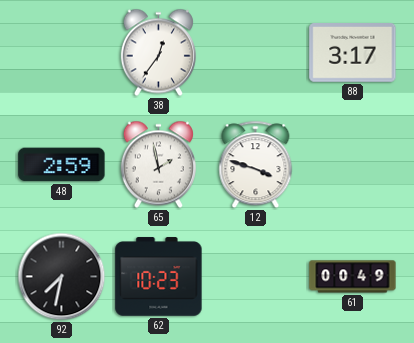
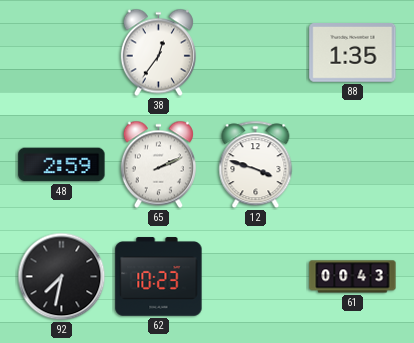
88: 3:17 -> 1:35 (353, 53)
65: 1:58 -> 2:11 (158, 165)
61: 00:49 -> 00:43 (353, 277)
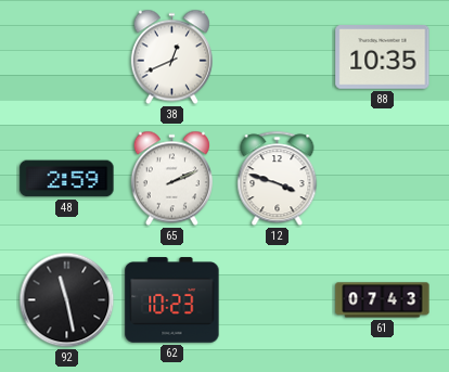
38: 12:36 -> 12:41 (171, 57)
88: 1:35 -> 10:35 (383, 57)
92: 7:32 -> 11:28 (67, 300)
61: 00:43 -> 07:43 (383, 300)
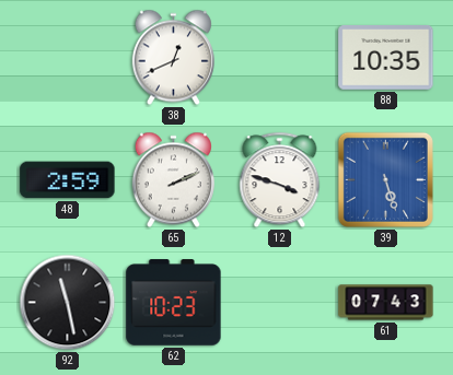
39: none -> 5:27 (385, 179)
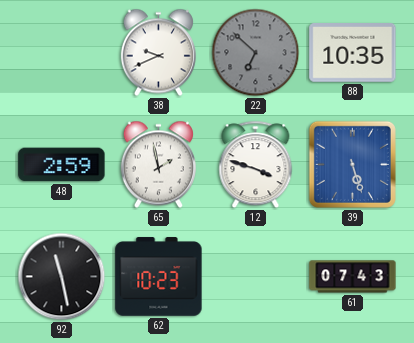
38: 12:41 -> 9:41 (158, 53)
22: none -> 6:52 (256, 53)
65: 2:11 -> 1:58 (158, 165)
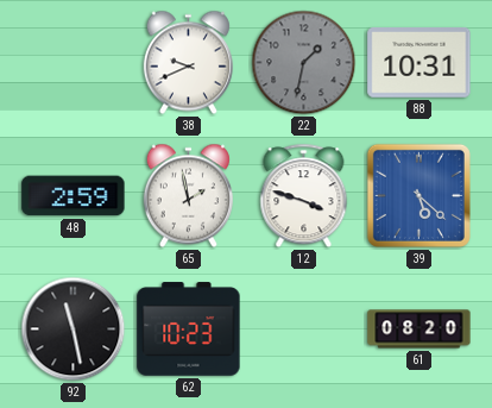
22: 6:52 -> 1:32 (304, 63)
88: 10:35 -> 10:31 (420, 63)
39: 5:27 -> 5:22 (418, 195)
61: 07:43 -> 08:20 (420, 329)
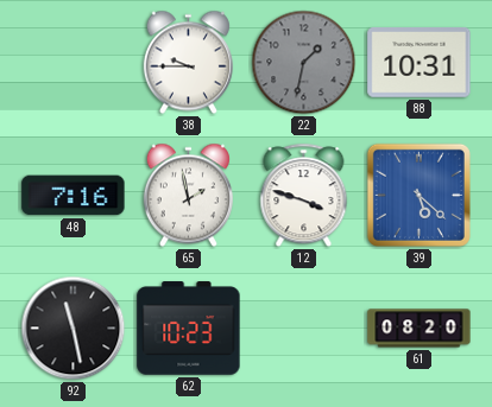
38: 9:41 -> 9:45 (188, 63)
48: 2:59 -> 7:16 (74, 196)
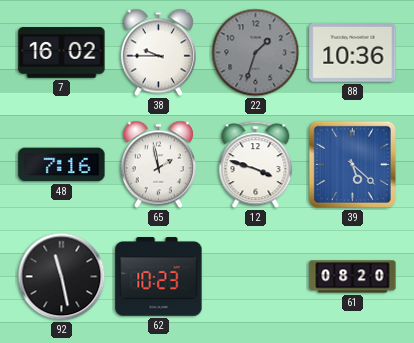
7: none -> 16:02 (62, 53)
22: 1:32 -> 1:33 (256, 53)
88: 10:31 -> 10:36 (353, 53)
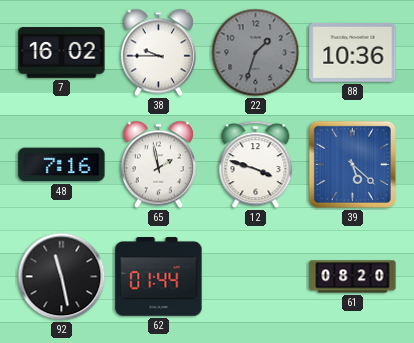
62: 10:23 -> 01:44 (159, 277)
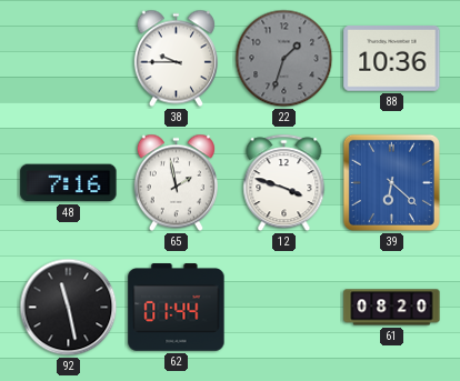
7: 16:02 -> none (62, 53)
39: 5:22 -> 6:22 (391, 182)
